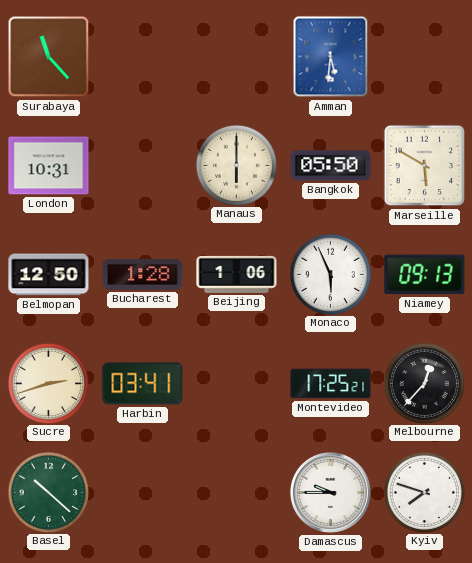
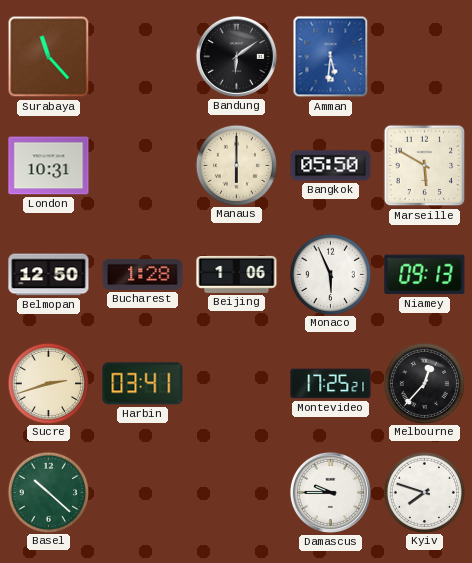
Bandung: none -> 6:09 (236, 56)
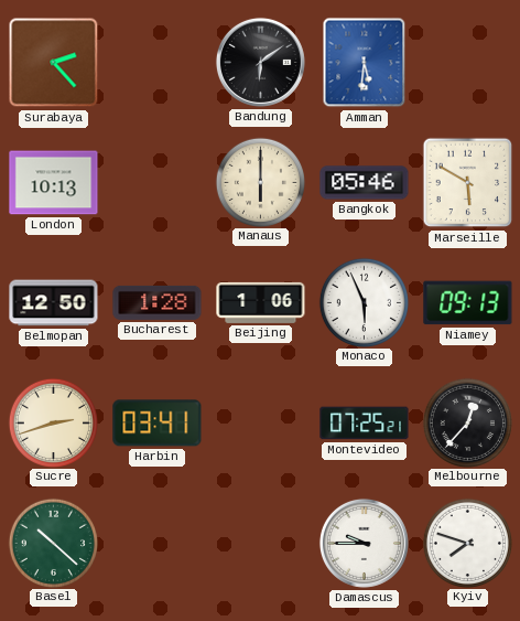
Surabaya: 11:23 -> 2:23 (54, 63)
London: 10:31 -> 10:13 (54, 183)
Bangkok: 05:50 -> 05:46 (365, 183)
Montevideo: 17:25 -> 07:25 (365, 424)
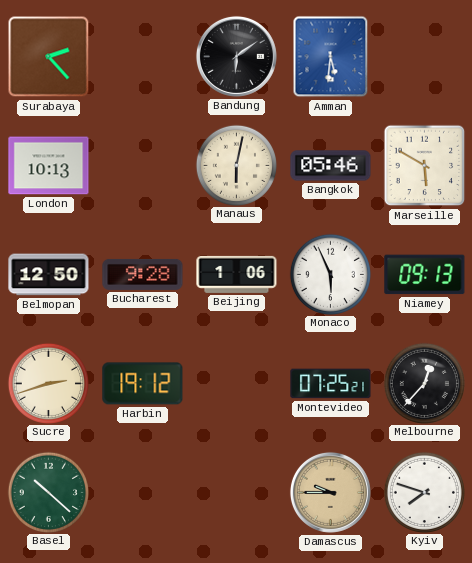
Manaus: 6:00 -> 6:02 (236, 165)
Bucharest: 1:28 -> 9:28 (143, 274)
Harbin: 03:41 -> 19:12 (143, 384)
Damascus dial: white -> champagne (330, 492)
